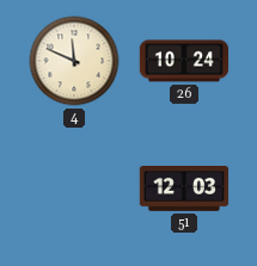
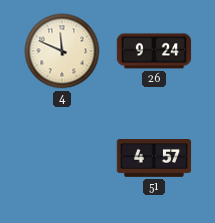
26: 10:24 -> 9:24 (154, 51)
51: 12:03 -> 4:57 (154, 159)
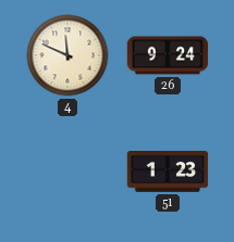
51: 4:57 -> 1:23 (168, 173)
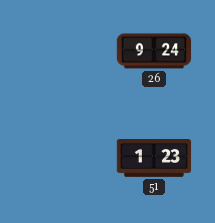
4: 11:49 -> none (67, 55)
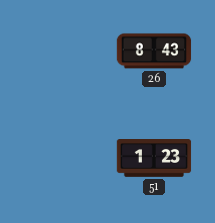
26: 9:24 -> 8:43 (154, 51)
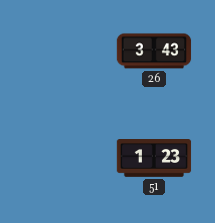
26: 8:43 -> 3:43 (154, 51)
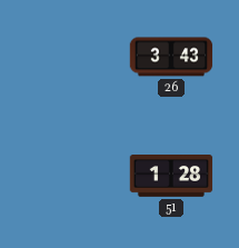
51: 1:23 -> 1:28 (171, 177)
